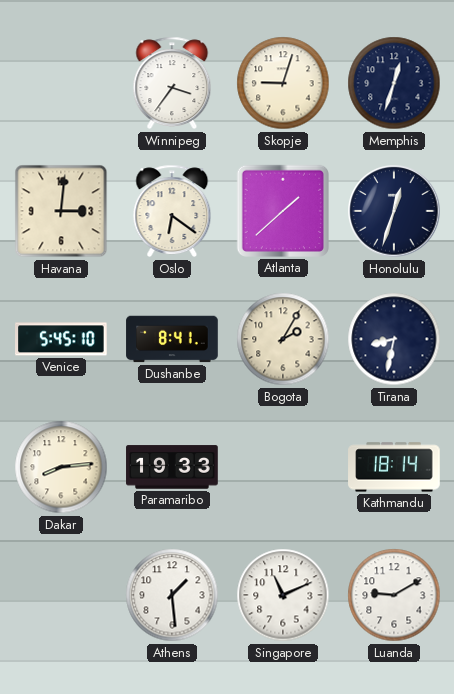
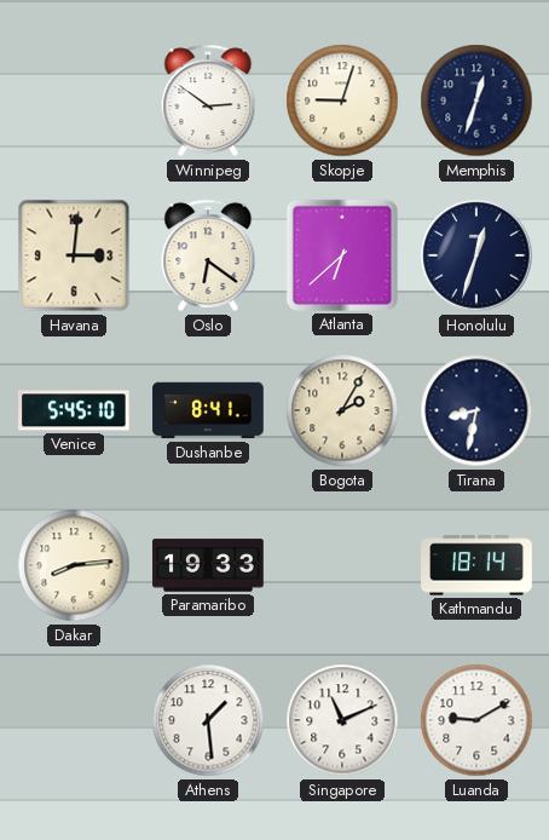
Winnipeg: 3:36 -> 2:51 (208, 100)
Atlanta: 1:38 -> 6:38 (342, 255)
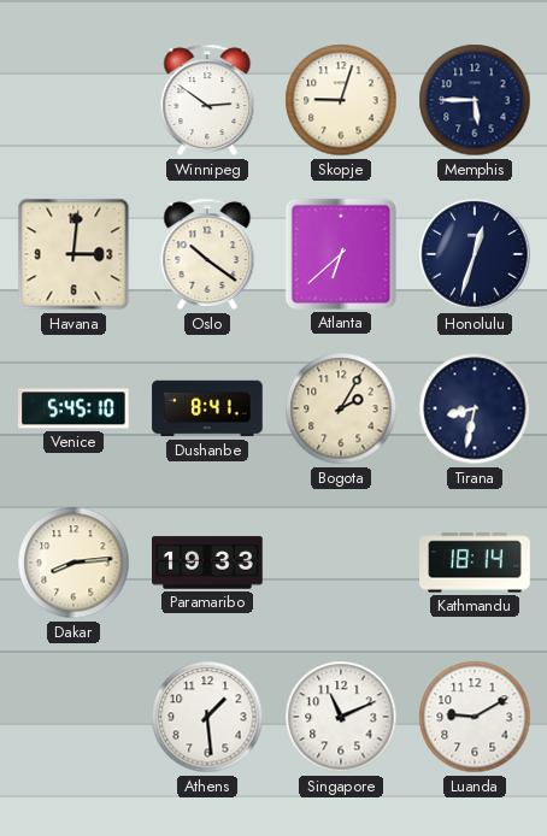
Memphis: 12:33 -> 5:45 (475, 100)
Oslo: 6:21 -> 10:21 (207, 254)
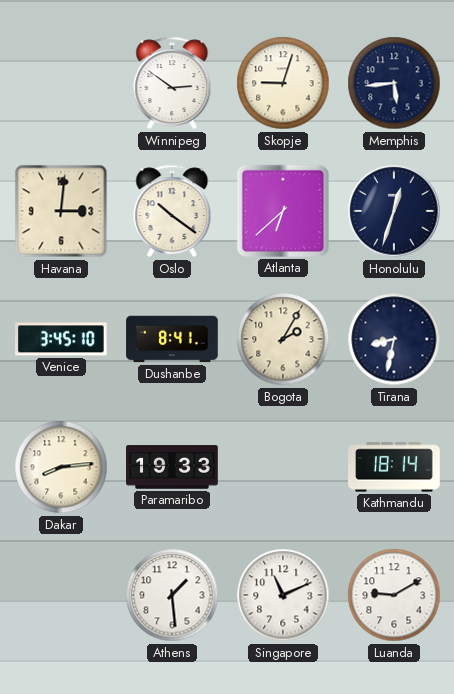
Memphis: 5:45 -> 5:44 (394, 83)
Venice: 5:45 -> 3:45 (62, 339)
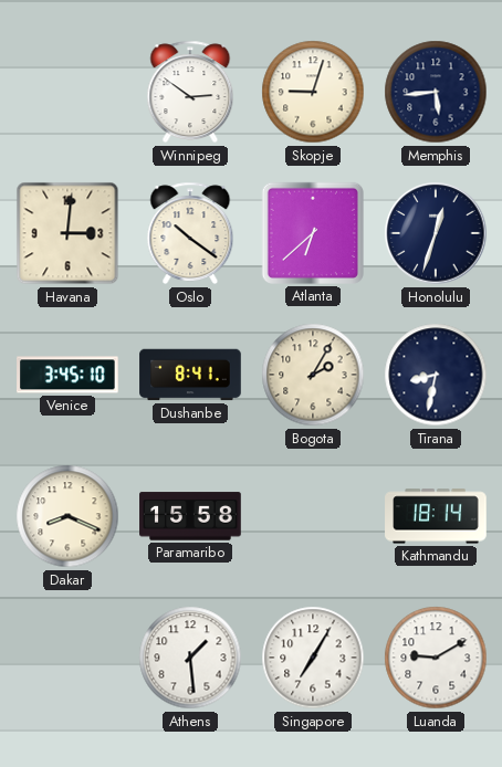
Dakar: 8:14 -> 8:19 (67, 516)
Paramaribo: 19:33 -> 15:58 (190, 516)
Singapore: 11:11 -> 7:05 (313, 658)
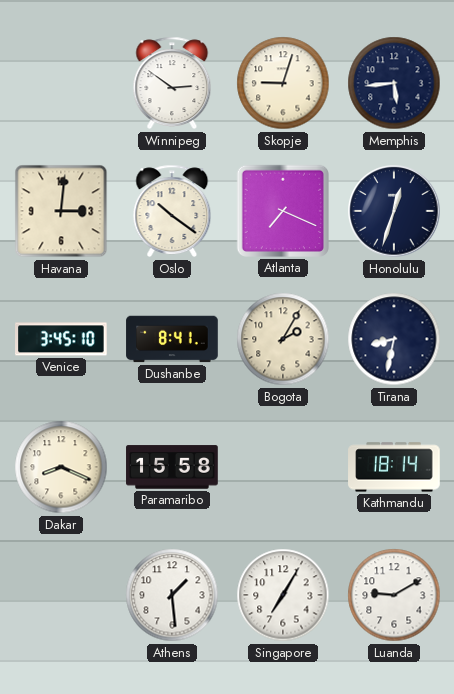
Atlanta: 6:38 -> 7:19 (283, 211)
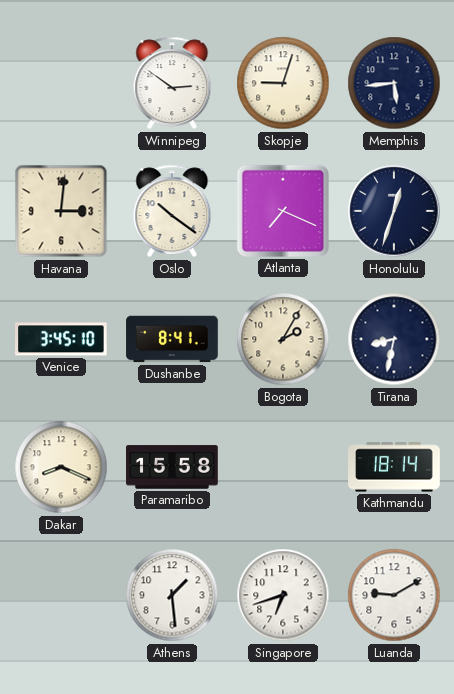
Singapore: 7:05 -> 6:42 (283, 595)
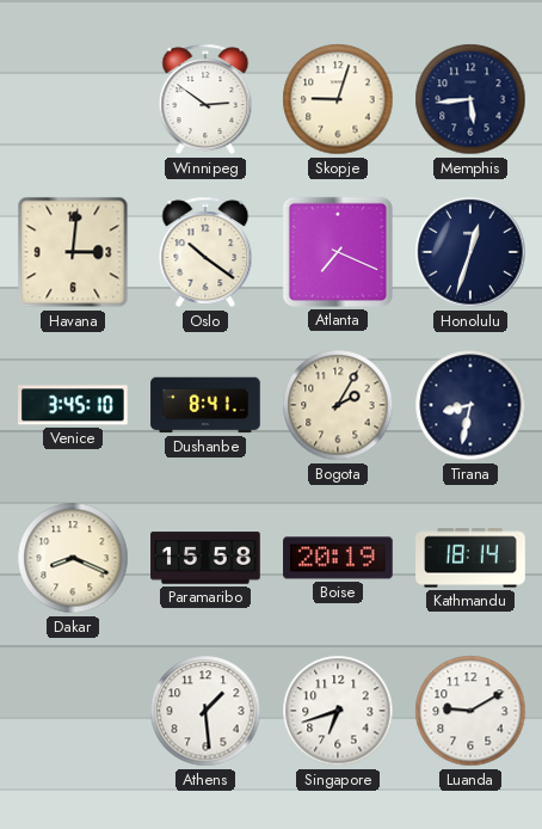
Boise: none -> 20:19 (338, 558)
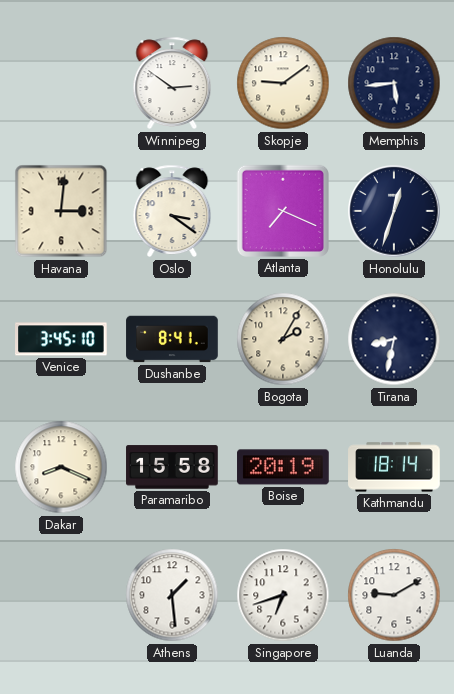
Skopje: 9:03 -> 9:09 (283, 83)
Oslo: 10:21 -> 3:21 (172, 211)
